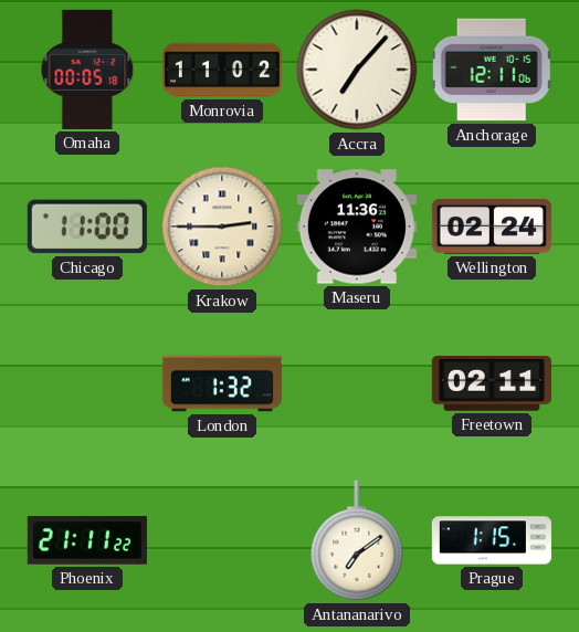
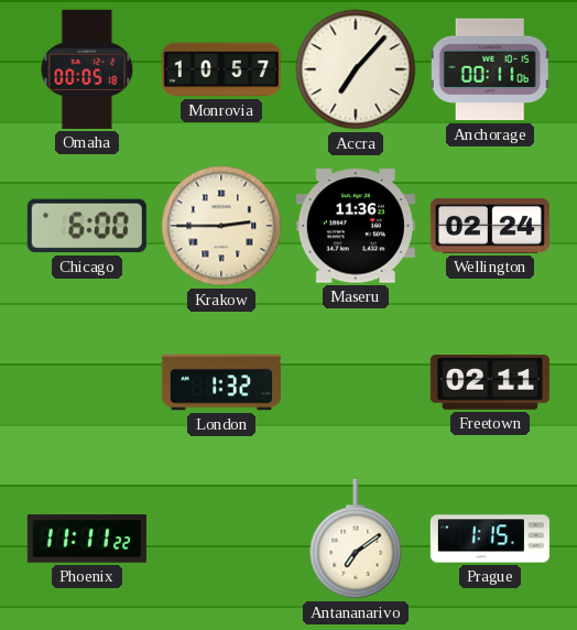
Monrovia: 11:02 -> 10:57 (221, 69)
Anchorage: 12:11 -> 00:11 (490, 69)
Chicago: 11:00 -> 6:00 (87, 226)
Phoenix: 21:11 -> 11:11 (87, 539)
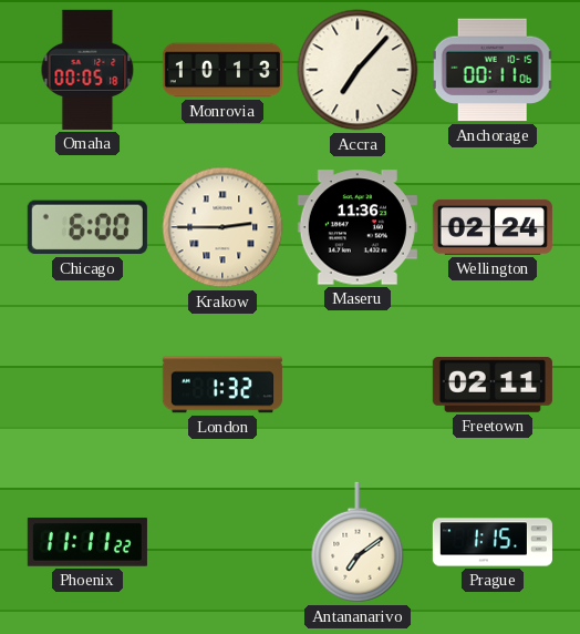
Monrovia: 10:57 -> 10:13 (222, 70)
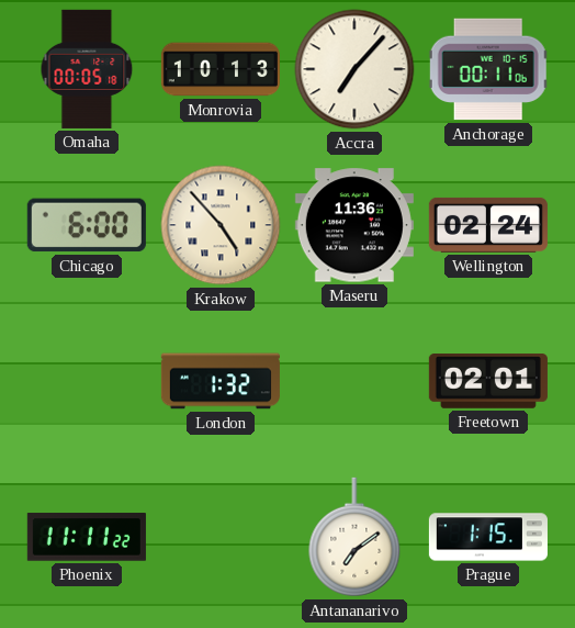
Krakow: 2:45 -> 4:53 (221, 225)
Freetown: 02:11 -> 02:01 (488, 382)
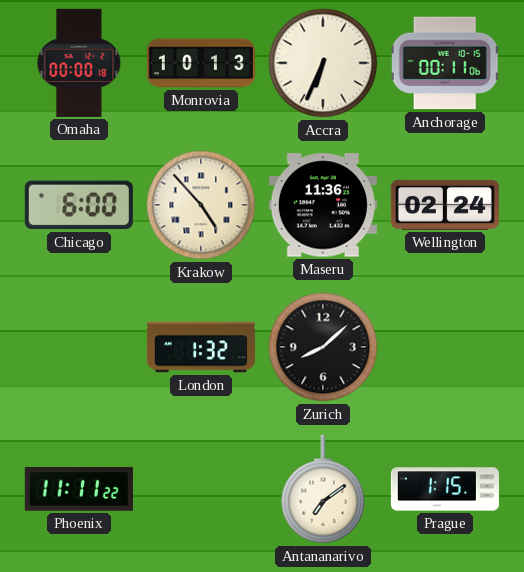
Omaha: 00:05 -> 00:00 (79, 63)
Accra: 7:07 -> 6:34 (323, 63)
Zurich: none -> 8:08 (323, 347)
Freetown: 02:01 -> none (488, 382)
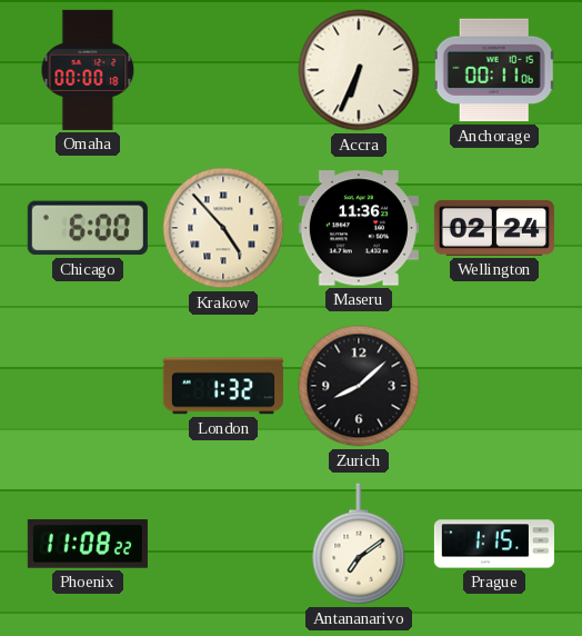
Monrovia: 10:13 -> none (201, 63)
Phoenix: 11:11 -> 11:08 (88, 544)
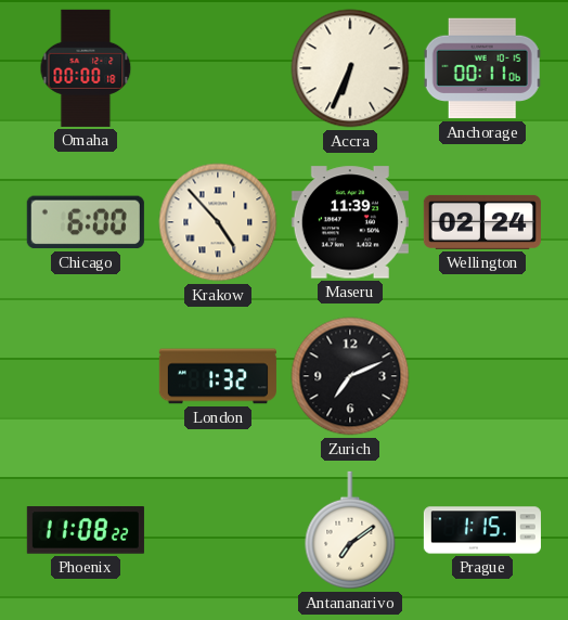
Maseru: 11:36 -> 11:39 (350, 222)
Zurich: 8:08 -> 7:11 (350, 376)
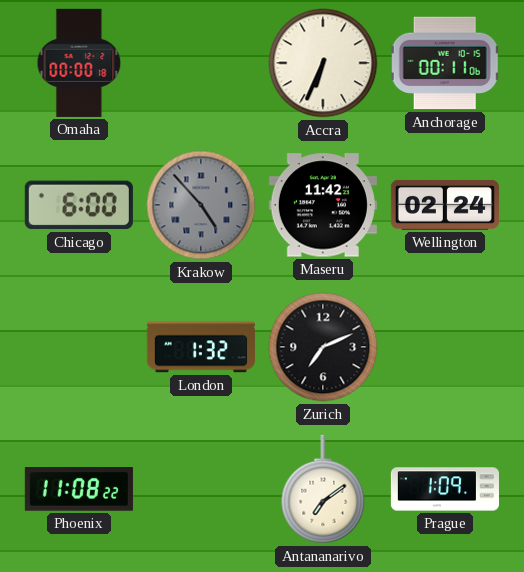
Krakow dial: cream -> grey (201, 205)
Maseru: 11:39 -> 11:42 (323, 205)
Prague: 1:15 -> 1:09 (445, 489)
